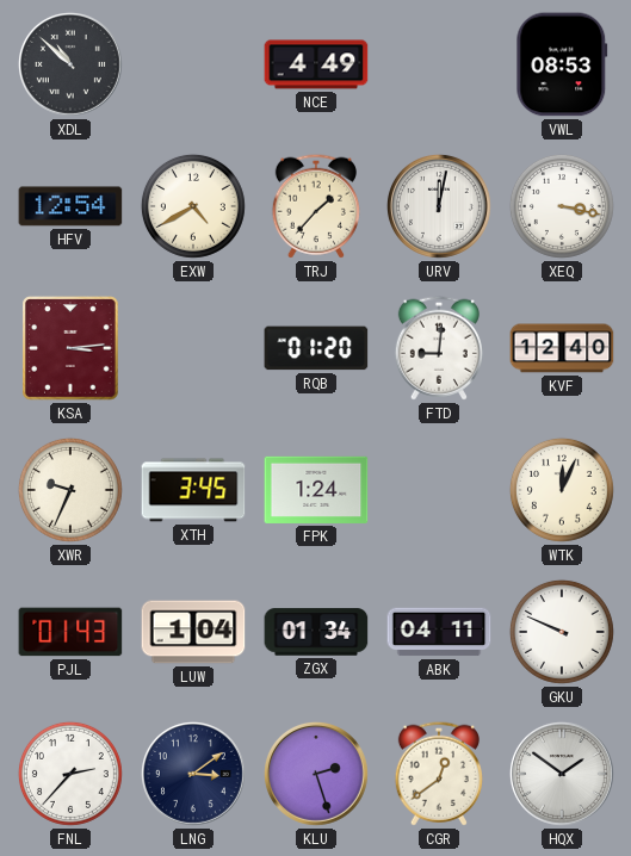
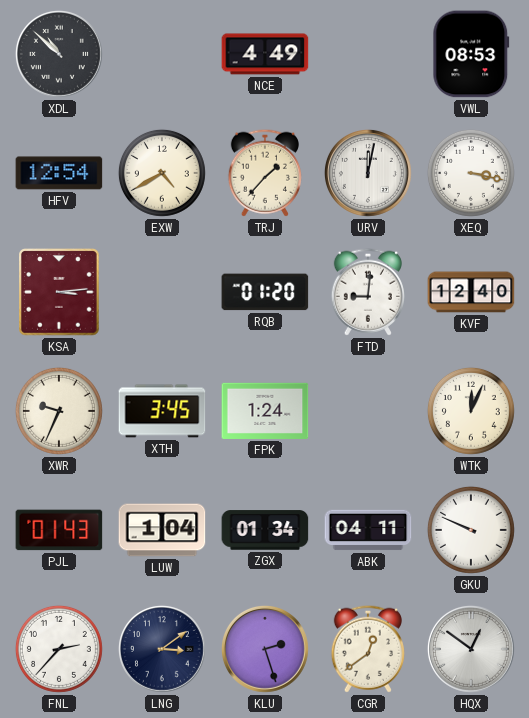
HQX: 1:51 -> 12:51 (471, 649)
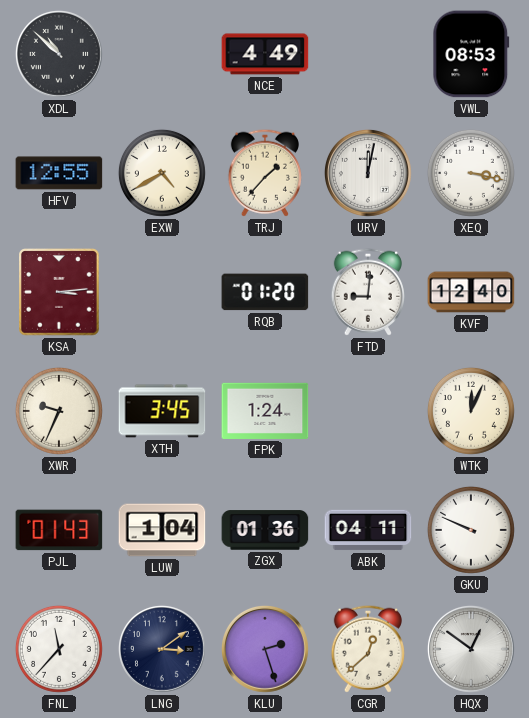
HFV: 12:54 -> 12:55 (59, 173)
ZGX: 01:34 -> 01:36 (265, 530)
FNL: 2:37 -> 11:37 (59, 649)
CGR: 12:39 -> 12:38 (368, 649)
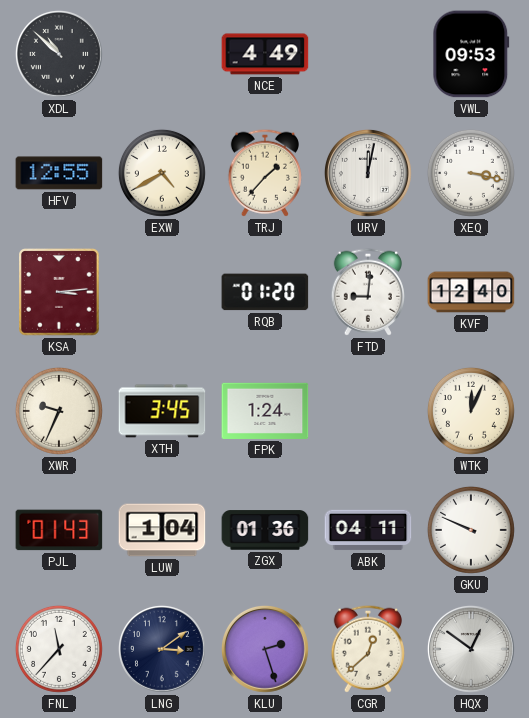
VWL: 08:53 -> 09:53 (471, 54)
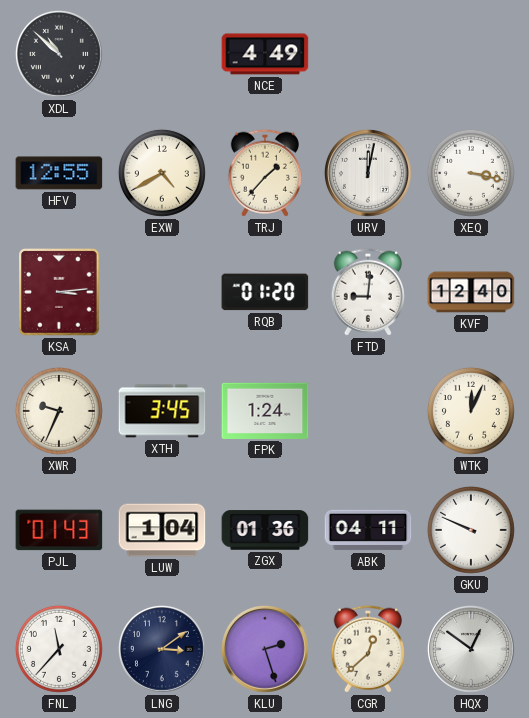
VWL: 09:53 -> none (471, 54)
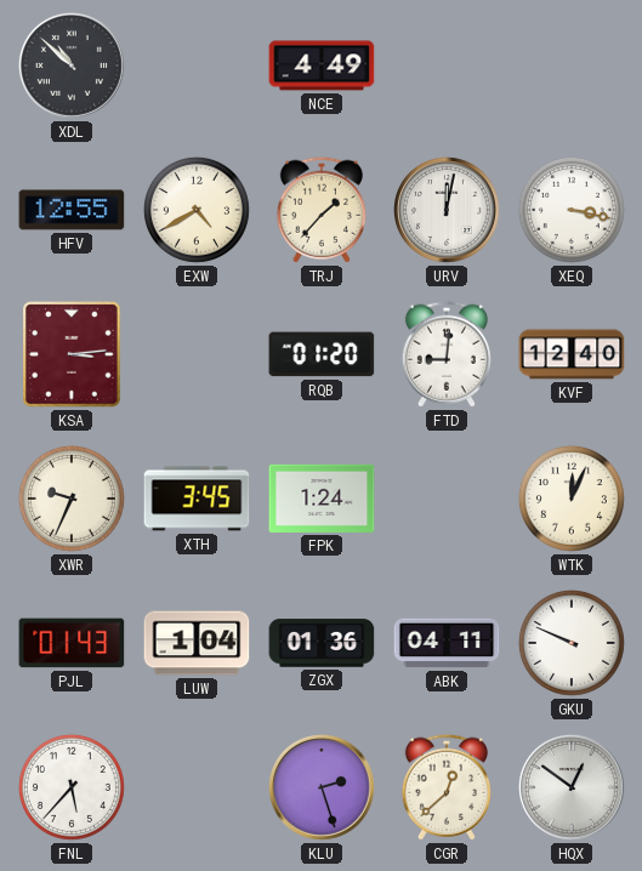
FNL: 11:37 -> 5:37 (72, 787)
LNG: 3:09 -> none (162, 649)
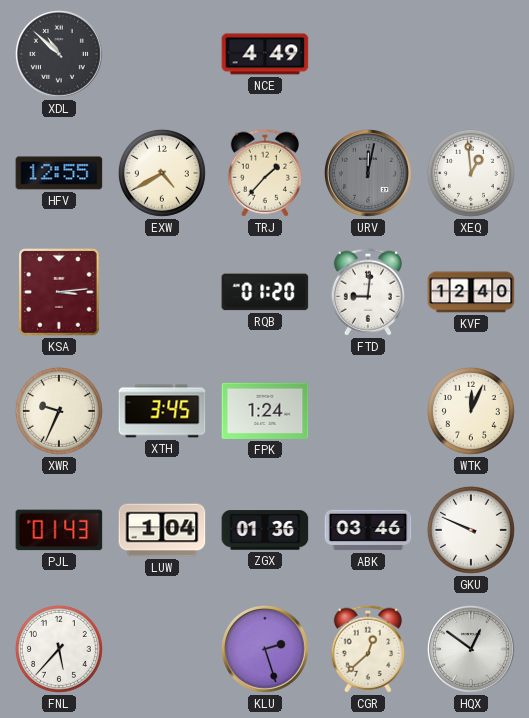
URV dial: white -> grey (368, 173)
XEQ: 3:17 -> 12:59 (471, 173)
ABK: 04:11 -> 03:46 (368, 530)
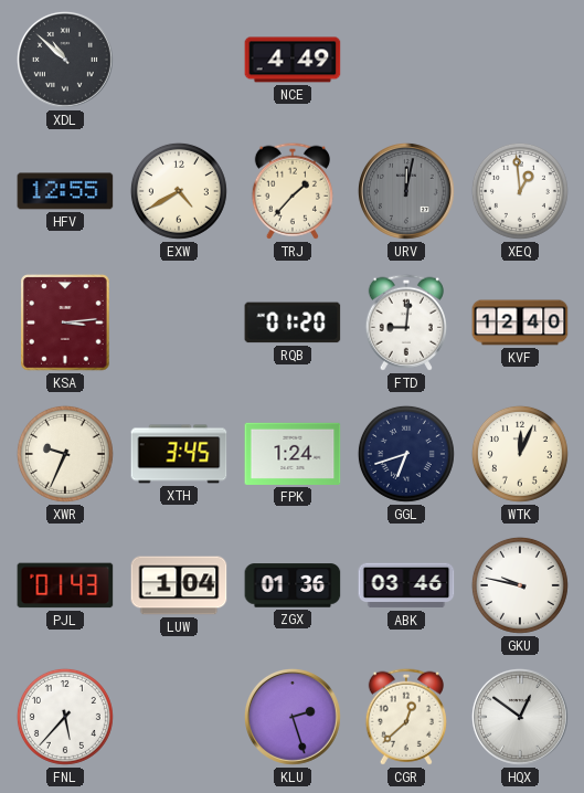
GGL: none -> 6:42 (406, 454)
GKU: 9:49 -> 9:47 (520, 585)
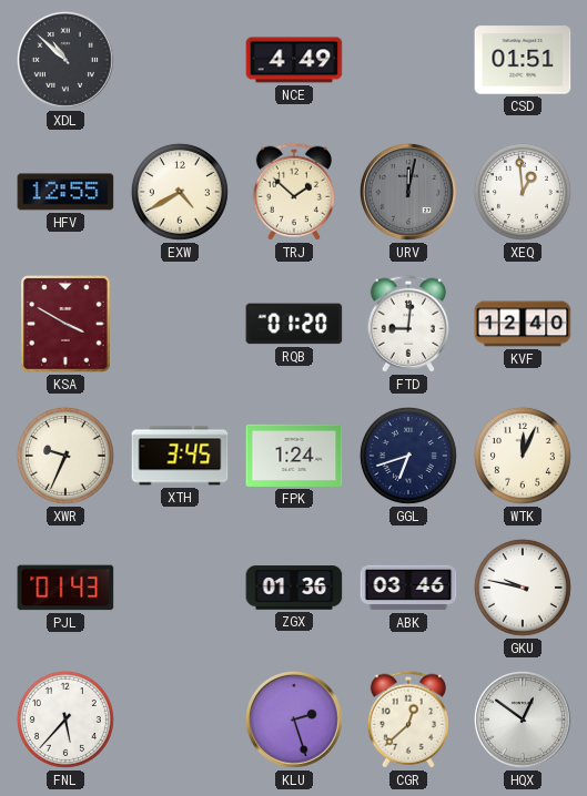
CSD: none -> 01:51 (523, 60)
TRJ: 1:37 -> 1:52 (294, 192)
KSA: 3:14 -> 3:50 (65, 324)
LUW: 1:04 -> none (179, 585)
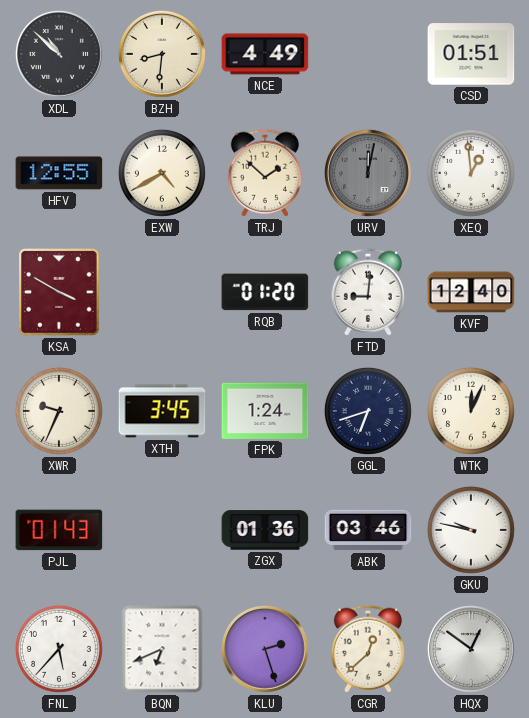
BZH: none -> 8:31 (162, 54)
BQN: none -> 6:41 (162, 649)
